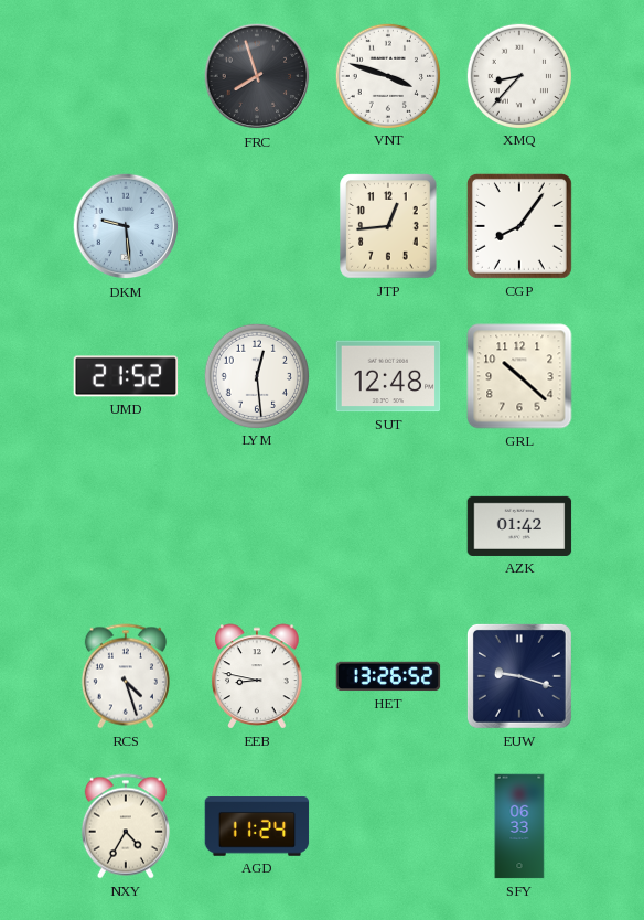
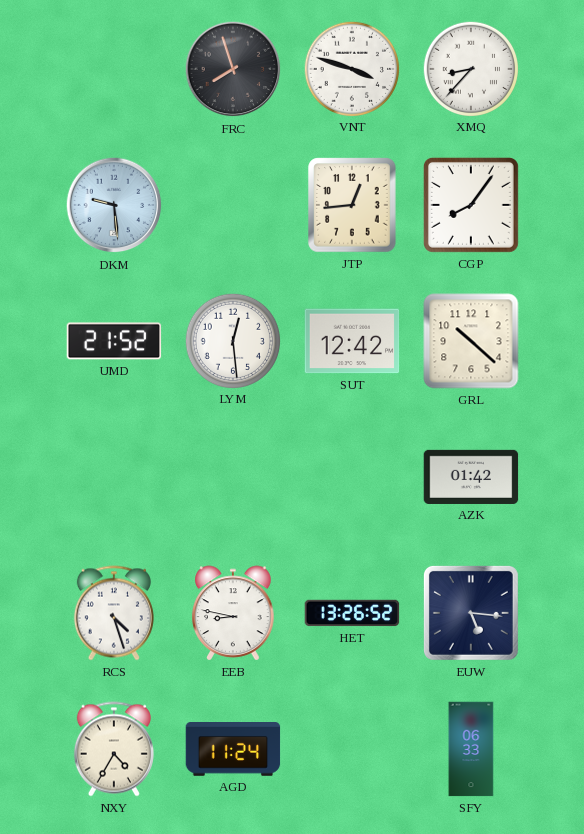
SUT: 12:48 -> 12:42 (352, 341)
EUW: 9:18 -> 5:16 (471, 613)
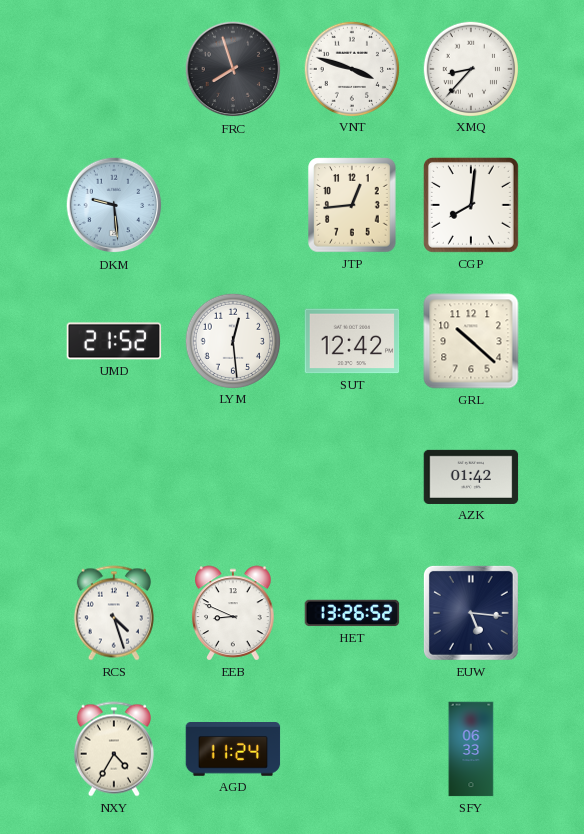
CGP: 8:06 -> 8:01 (471, 205)
EEB: 8:47 -> 8:49 (233, 613)
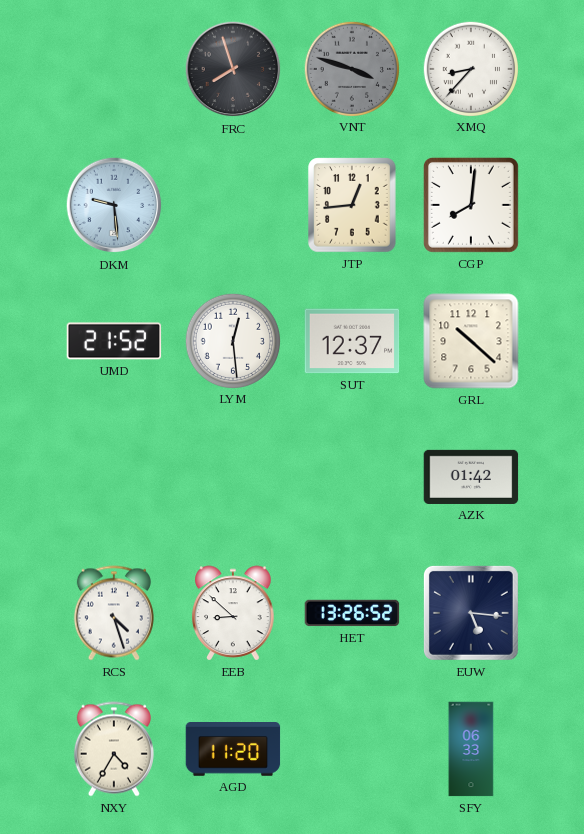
VNT dial: white -> grey (351, 68)
SUT: 12:42 -> 12:37 (352, 341)
EEB: 8:49 -> 8:52 (233, 613)
AGD: 11:24 -> 11:20 (233, 749)
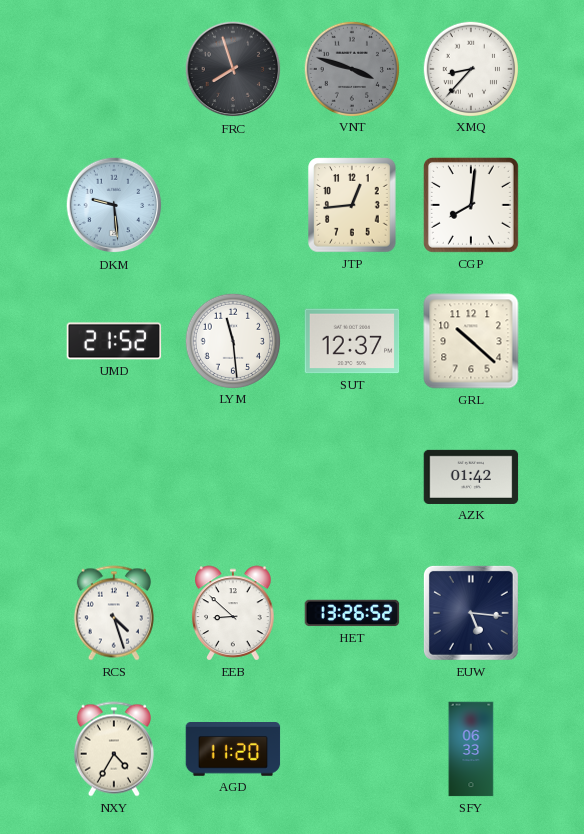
LYM: 12:29 -> 11:29 (232, 340)
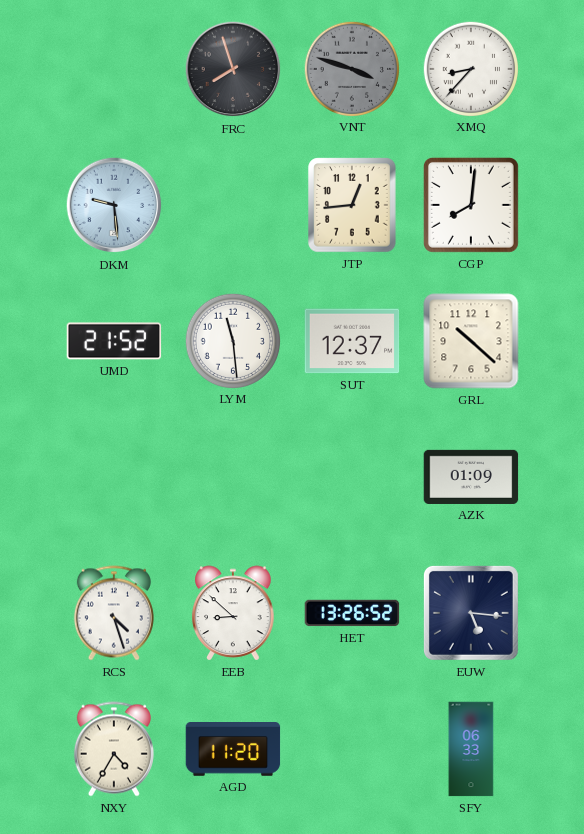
AZK: 01:42 -> 01:09 (471, 477)
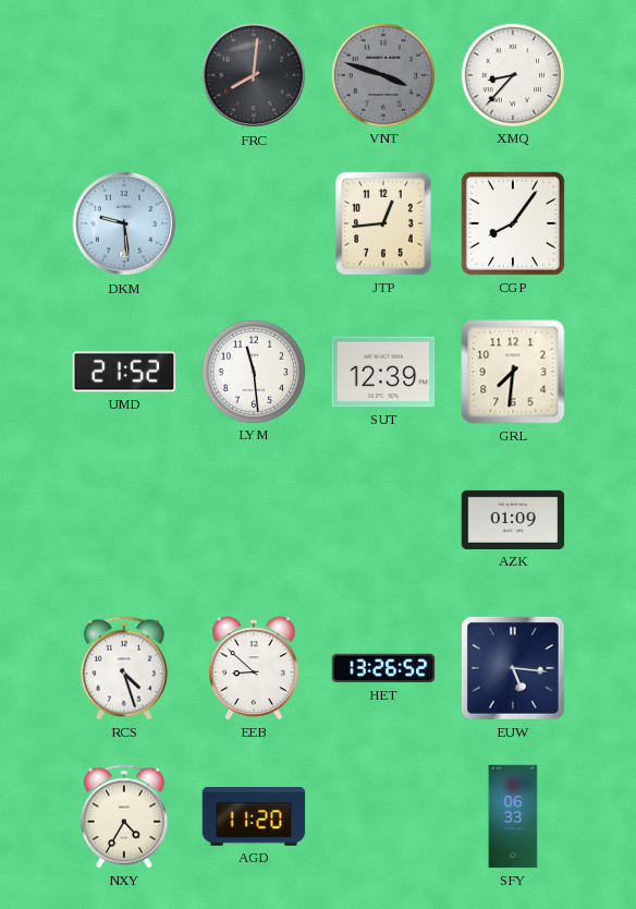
FRC: 7:57 -> 8:01 (254, 75)
CGP: 8:01 -> 8:06 (513, 223)
SUT: 12:37 -> 12:39 (383, 372)
GRL: 10:22 -> 7:31 (513, 372)
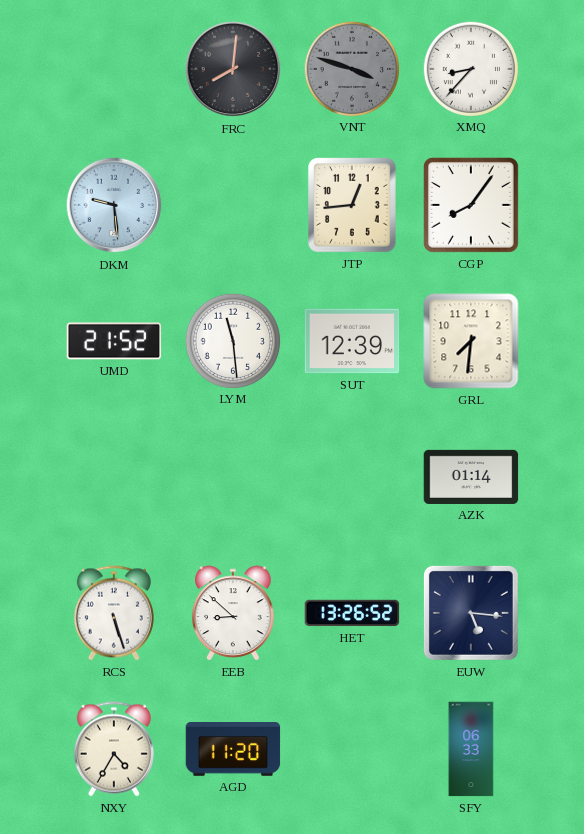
AZK: 01:09 -> 01:14 (471, 477)
RCS: 4:27 -> 5:27 (114, 613)
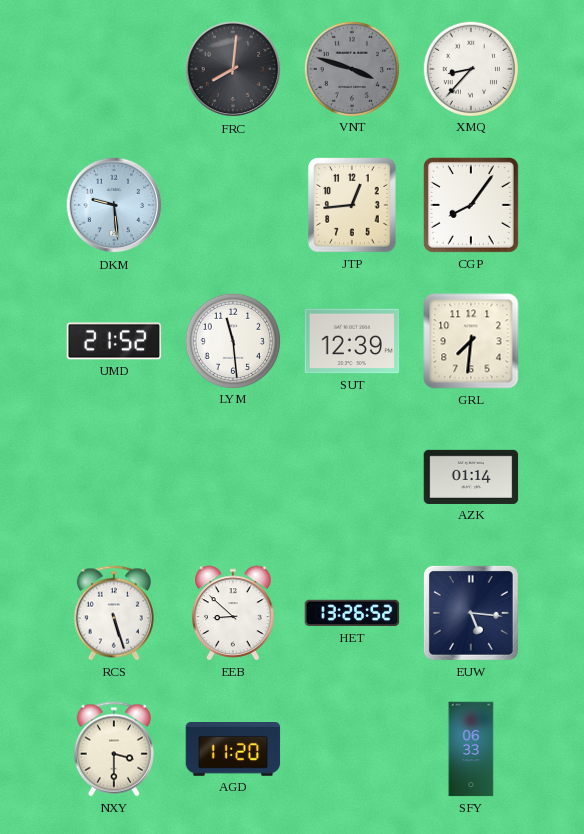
NXY: 4:35 -> 3:30 (114, 749)
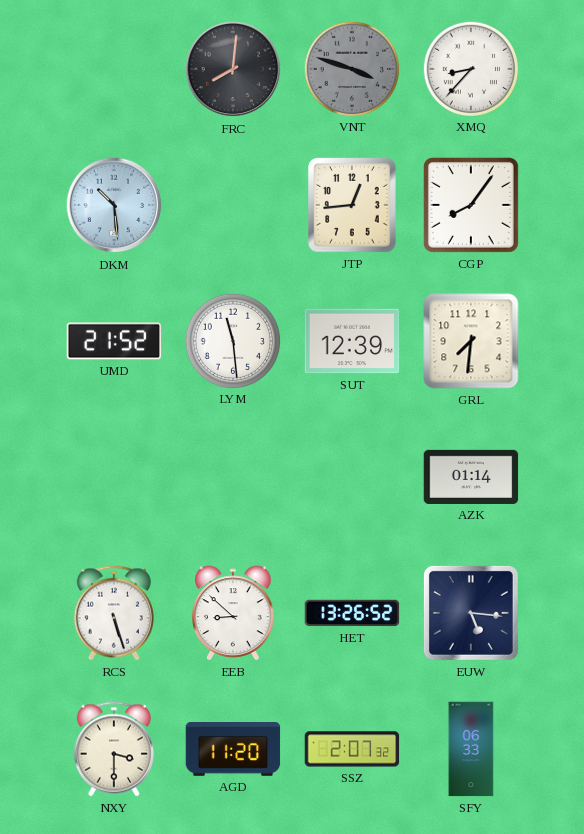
DKM: 9:29 -> 10:29 (114, 205)
SSZ: none -> 2:07 (352, 749)
